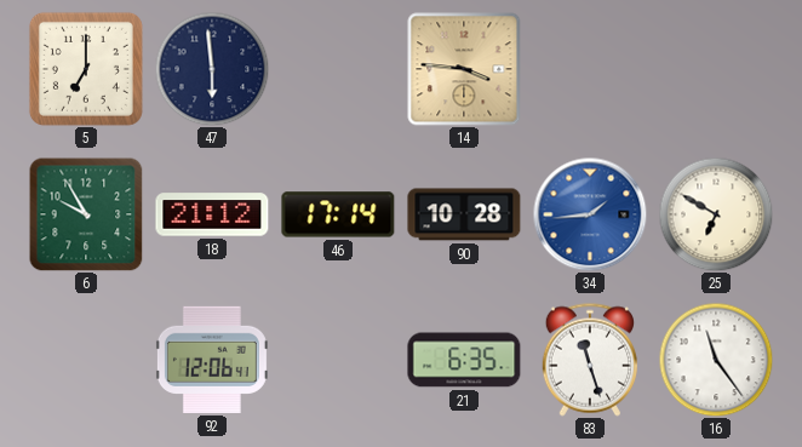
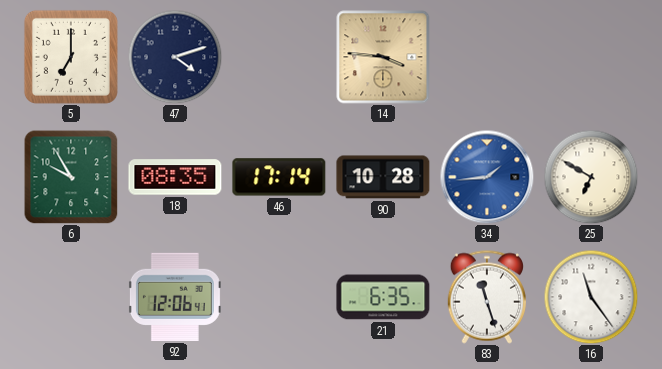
47: 5:59 -> 4:12 (175, 57)
18: 21:12 -> 08:35 (175, 177)
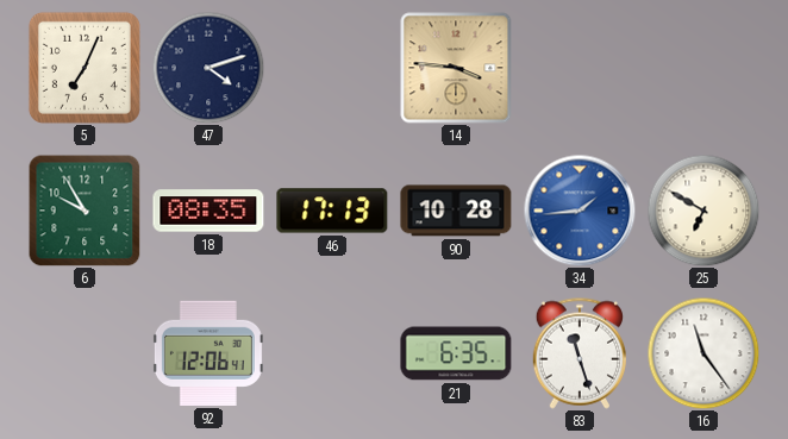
5: 7:00 -> 7:04 (85, 68)
46: 17:14 -> 17:13 (332, 211)
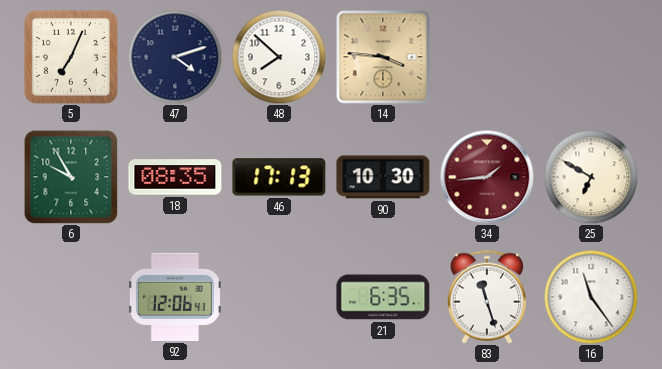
48: none -> 7:52 (279, 57)
90: 10:28 -> 10:30 (383, 177)
34 dial: blue -> burgundy (487, 177)
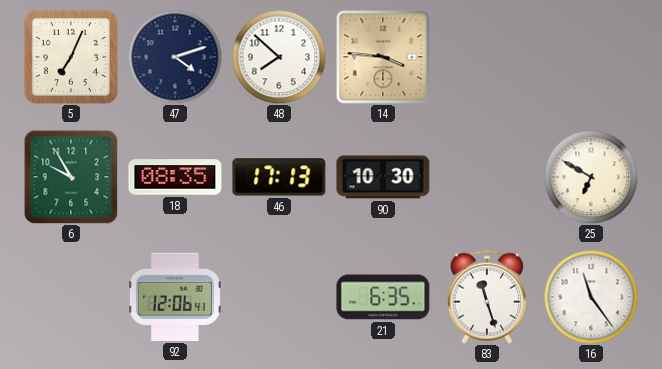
34: 1:44 -> none (487, 177)
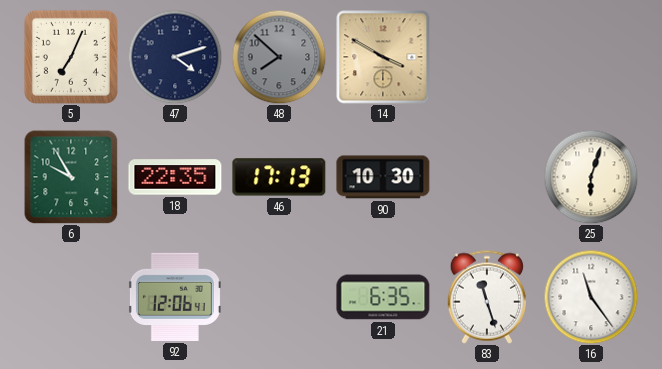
48 dial: white -> grey (279, 57)
14: 3:46 -> 3:50 (383, 57)
18: 08:35 -> 22:35 (175, 177)
25: 6:50 -> 6:03 (591, 177)
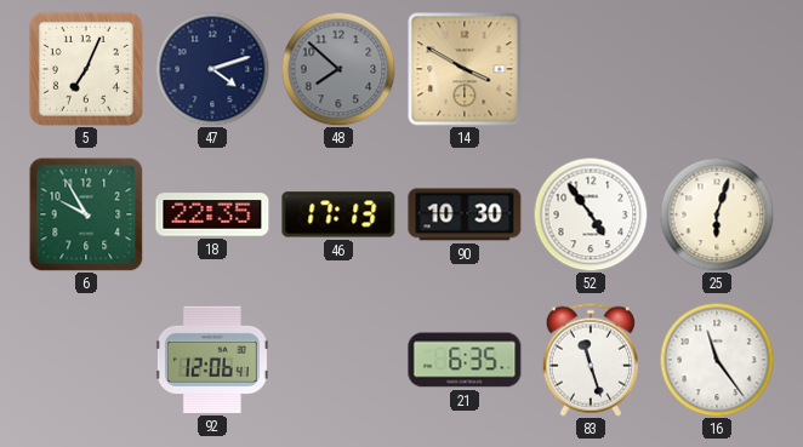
52: none -> 4:54 (591, 214)
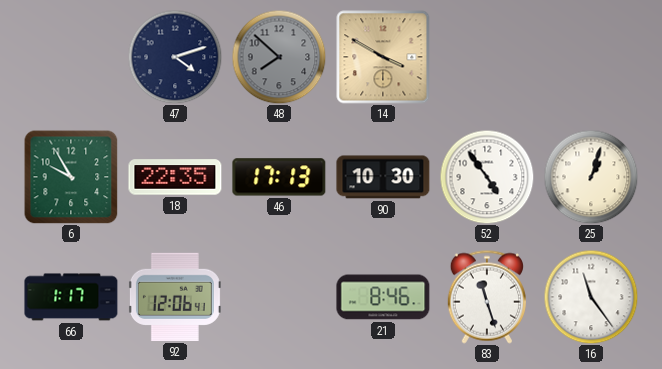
5: 7:04 -> none (86, 69)
25: 6:03 -> 1:03 (591, 177)
66: none -> 1:17 (71, 297)
21: 6:35 -> 8:46 (383, 297)
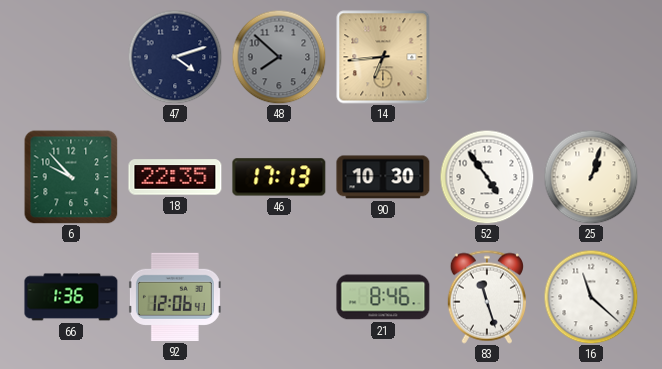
14: 3:50 -> 6:44 (383, 57)
6: 9:55 -> 9:53 (71, 177)
66: 1:17 -> 1:36 (71, 297)
16: 11:24 -> 11:22 (591, 297)
